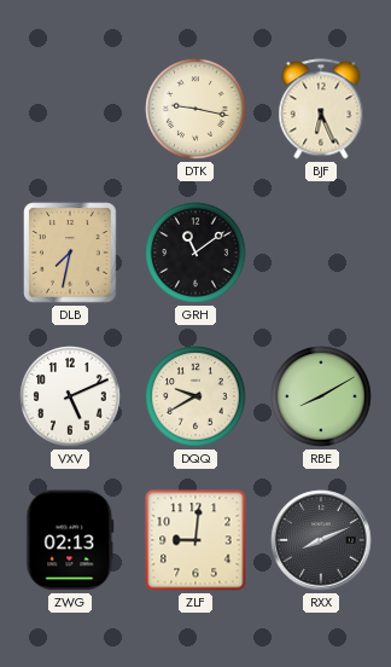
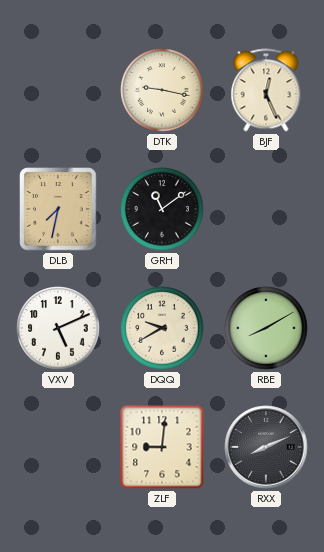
BJF: 6:26 -> 12:26 (266, 90)
ZWG: 02:13 -> none (70, 540)
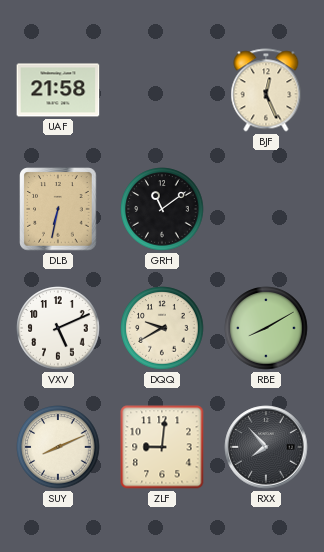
UAF: none -> 21:58 (58, 90)
DTK: 9:17 -> none (162, 90)
DLB: 7:32 -> 6:32 (58, 209)
SUY: none -> 8:11 (58, 447)
RXX: 8:11 -> 7:53 (266, 447)
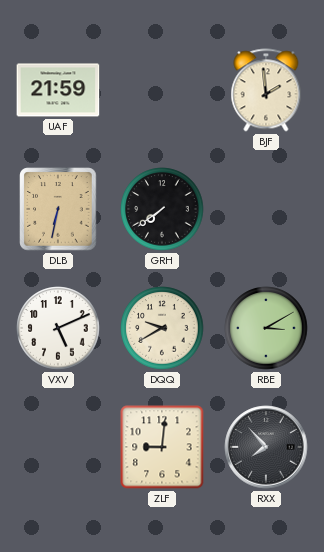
UAF: 21:58 -> 21:59 (58, 90)
BJF: 12:26 -> 1:59 (266, 90)
GRH: 11:09 -> 7:39 (162, 209)
RBE: 8:10 -> 3:10 (266, 328)
SUY: 8:11 -> none (58, 447)
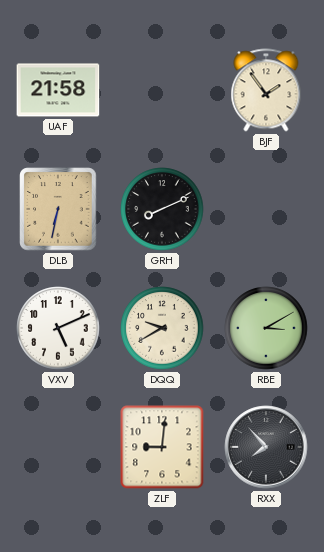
UAF: 21:59 -> 21:58 (58, 90)
BJF: 1:59 -> 1:54 (266, 90)
GRH: 7:39 -> 8:11 (162, 209)
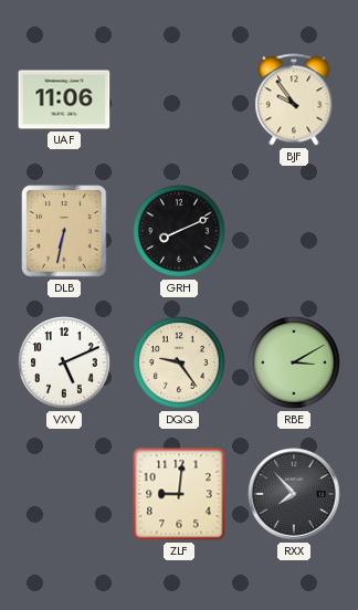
UAF: 21:58 -> 11:06 (64, 99)
BJF: 1:54 -> 9:54 (294, 99)
DQQ: 9:40 -> 9:24 (179, 362)
